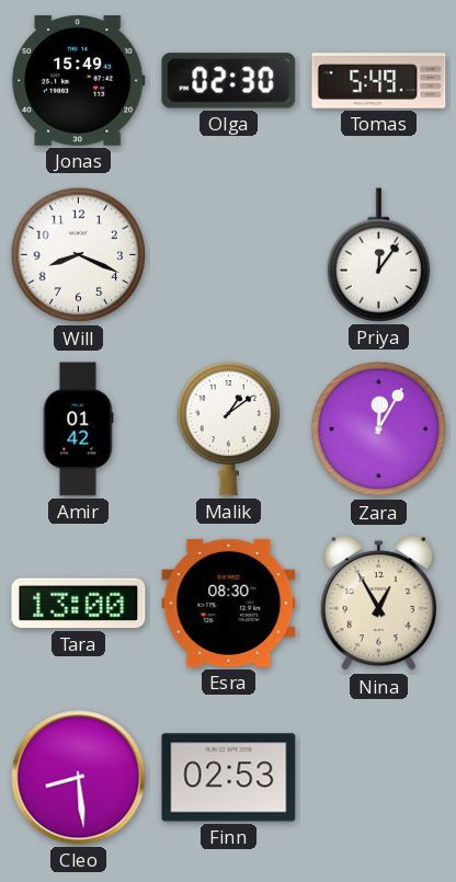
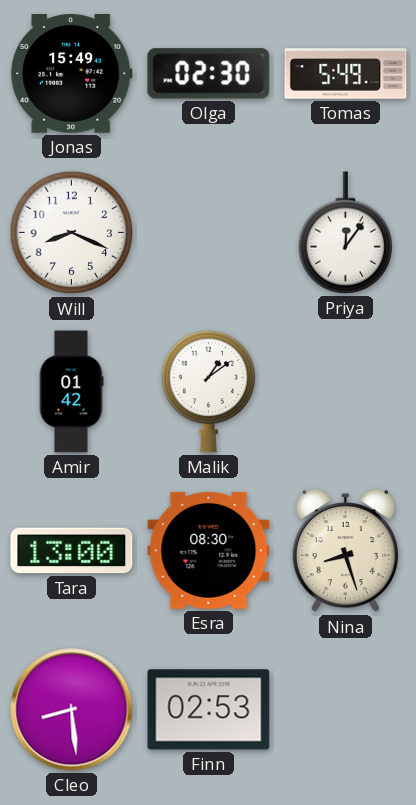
Zara: 12:05 -> none (379, 429)
Nina: 12:55 -> 8:27 (345, 551)
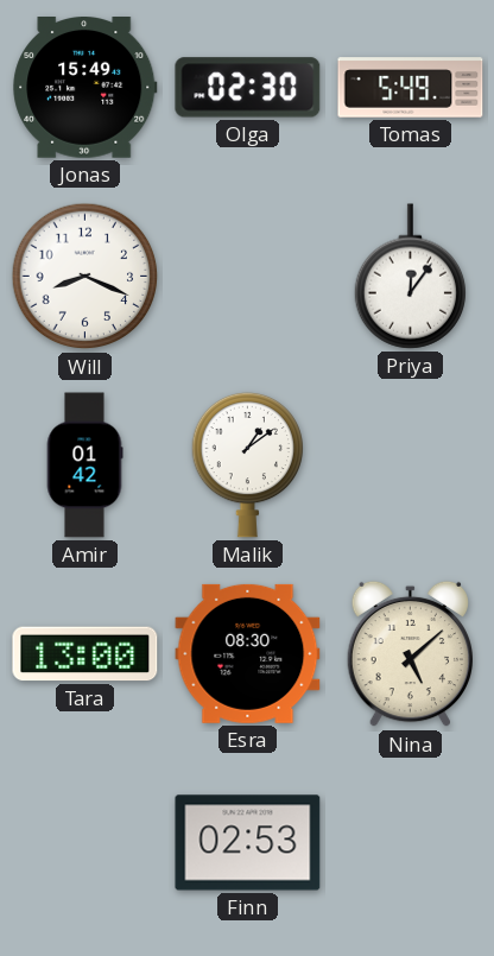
Nina: 8:27 -> 5:08 (410, 654)
Cleo: 8:29 -> none (72, 710)
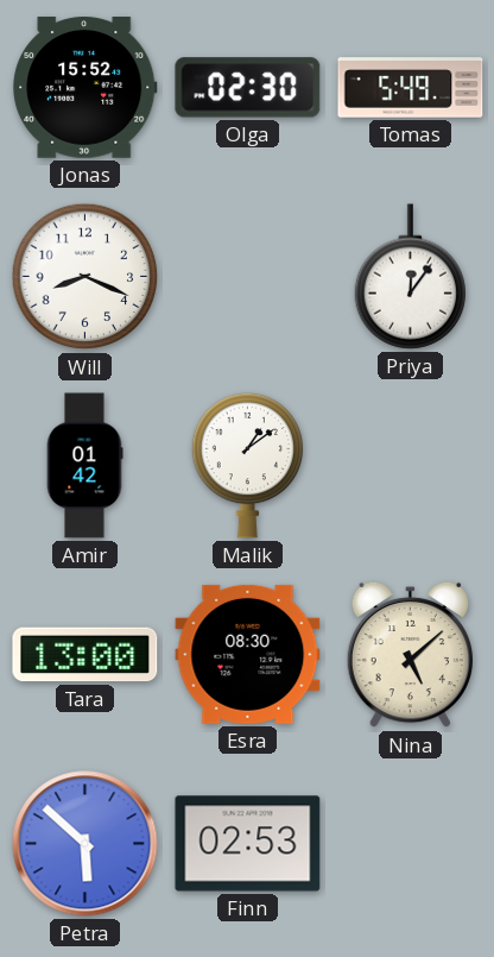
Jonas: 15:49 -> 15:52 (85, 88)
Petra: none -> 5:52 (85, 844)
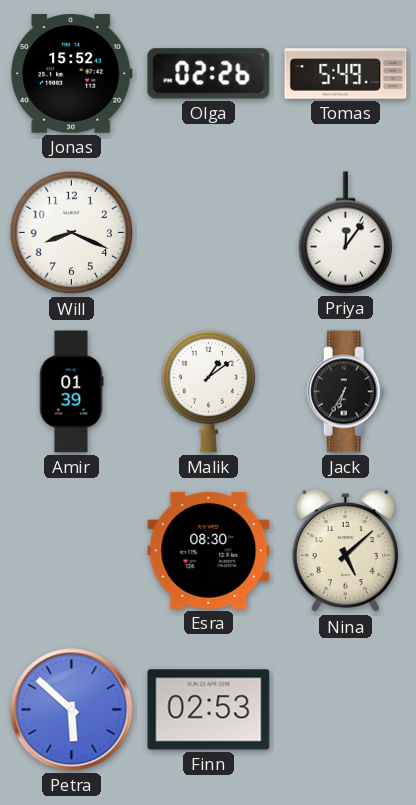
Olga: 02:30 -> 02:26 (209, 74)
Amir: 01:42 -> 01:39 (71, 392)
Jack: none -> 6:35 (346, 392)
Tara: 13:00 -> none (85, 655)
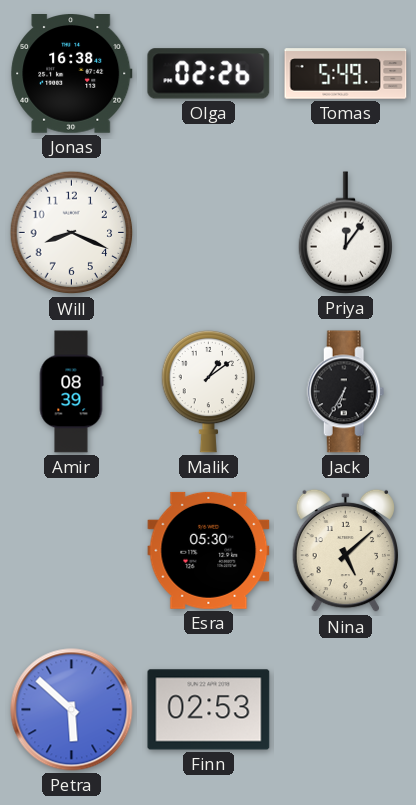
Jonas: 15:52 -> 16:38 (72, 74)
Amir: 01:39 -> 08:39 (71, 392)
Esra: 08:30 -> 05:30 (209, 550)
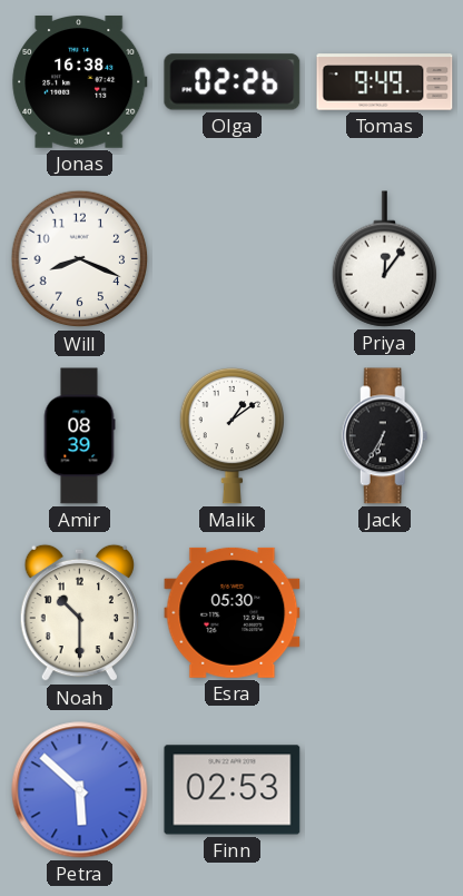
Tomas: 5:49 -> 9:49 (385, 82)
Noah: none -> 10:30 (79, 613)
Nina: 5:08 -> none (345, 551)
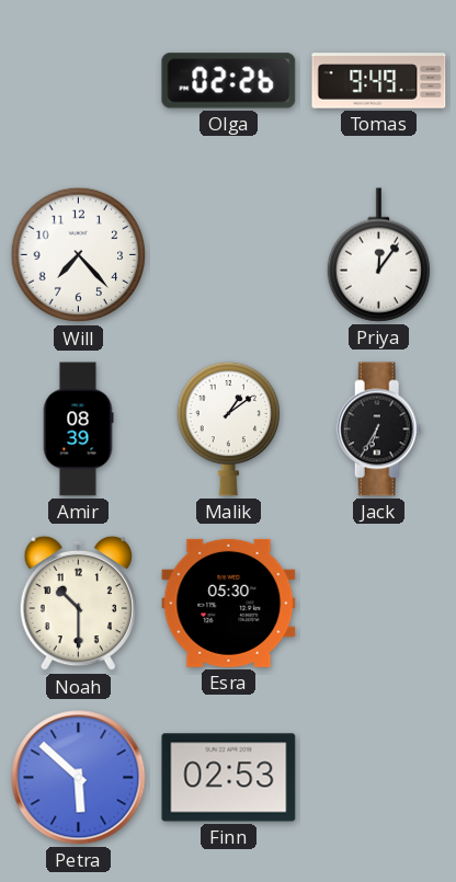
Jonas: 16:38 -> none (80, 82)
Will: 8:19 -> 7:23 (79, 255)
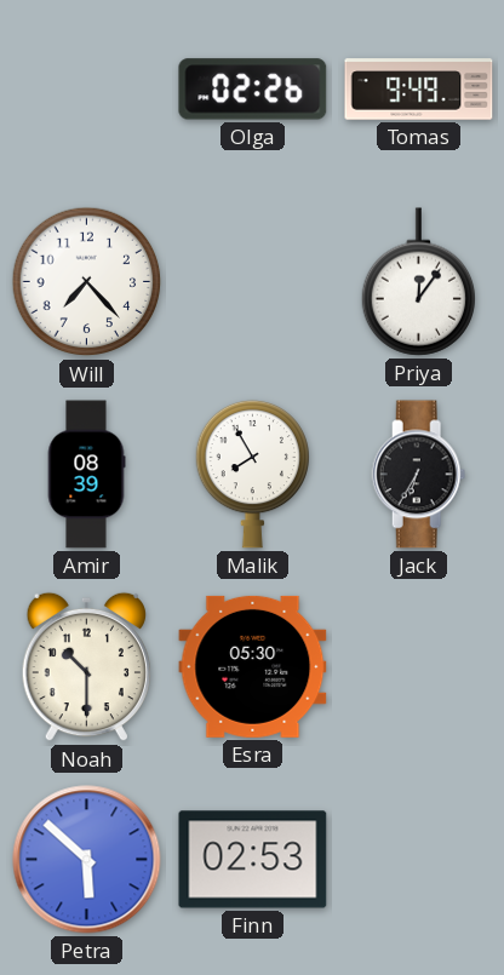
Malik: 1:09 -> 7:55 (252, 474)
